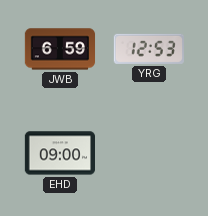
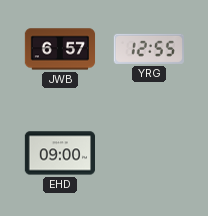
JWB: 6:59 -> 6:57 (60, 49)
YRG: 12:53 -> 12:55 (149, 49)
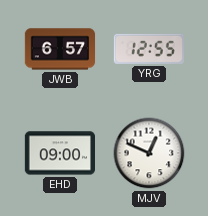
MJV: none -> 12:49 (149, 153)
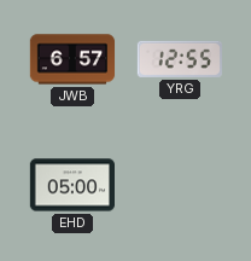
EHD: 09:00 -> 05:00 (71, 185)
MJV: 12:49 -> none (149, 153)
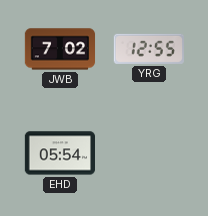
JWB: 6:57 -> 7:02 (60, 49)
EHD: 05:00 -> 05:54 (59, 153)
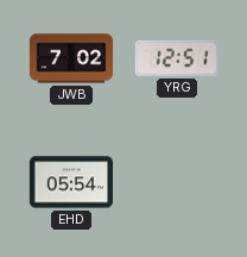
YRG: 12:55 -> 12:51 (177, 58)
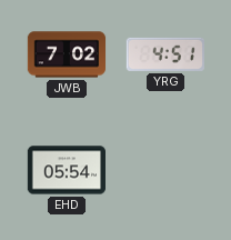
YRG: 12:51 -> 4:51 (165, 54)
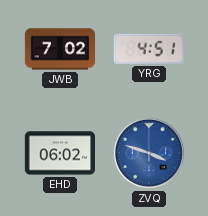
EHD: 05:54 -> 06:02 (59, 153)
ZVQ: none -> 3:48 (149, 153)
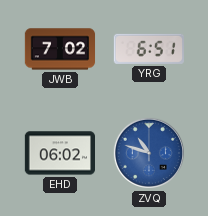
YRG: 4:51 -> 6:51 (149, 49)
ZVQ: 3:48 -> 10:48 (149, 153)
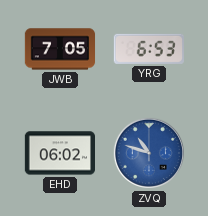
JWB: 7:02 -> 7:05 (60, 49)
YRG: 6:51 -> 6:53 (149, 49)
